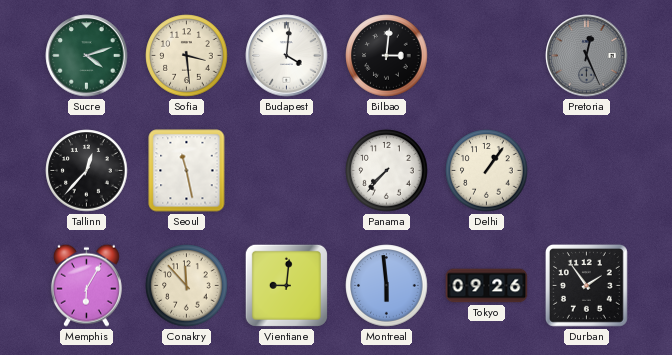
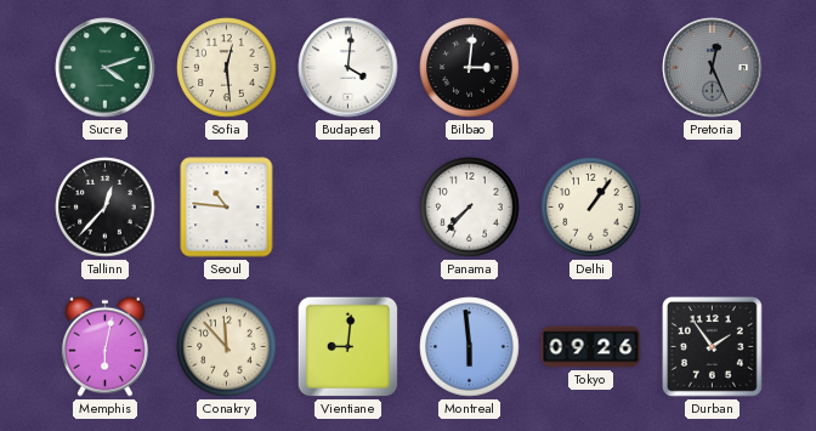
Sofia: 3:29 -> 12:29 (227, 68)
Seoul: 11:28 -> 10:46 (227, 208)
Memphis: 6:05 -> 6:02 (104, 346)
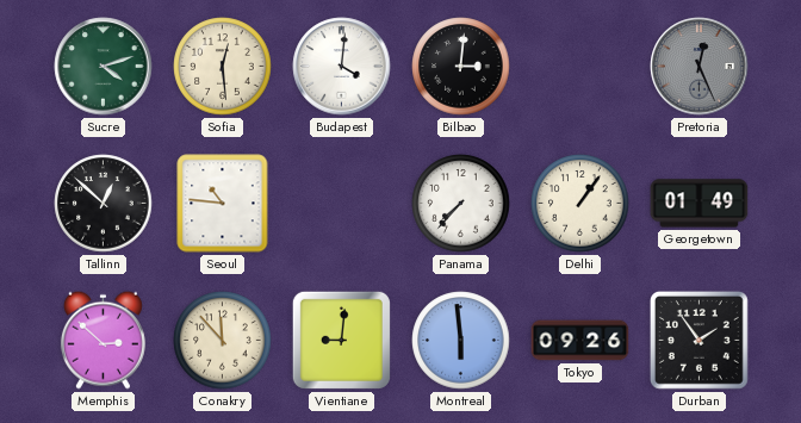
Tallinn: 12:37 -> 12:52 (104, 204)
Georgetown: none -> 01:49 (700, 204)
Memphis: 6:02 -> 2:52 (103, 340)
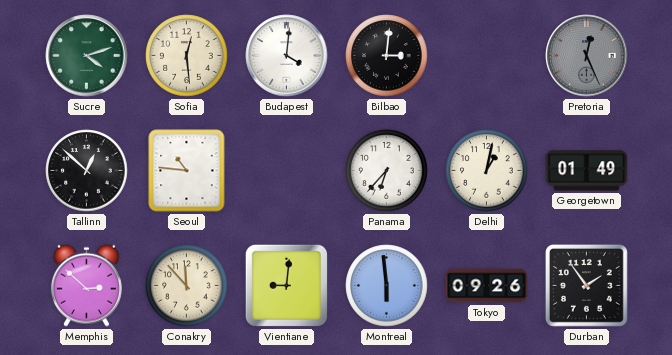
Panama: 7:37 -> 6:37 (387, 171)
Delhi: 1:06 -> 1:02 (487, 171)
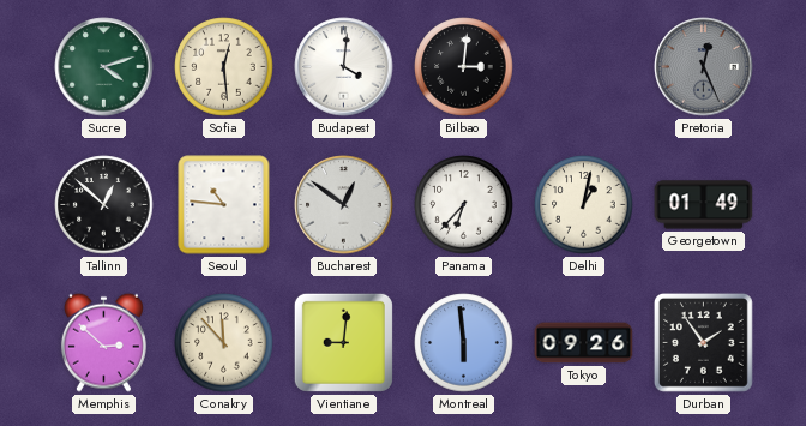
Bucharest: none -> 12:51 (344, 205)
